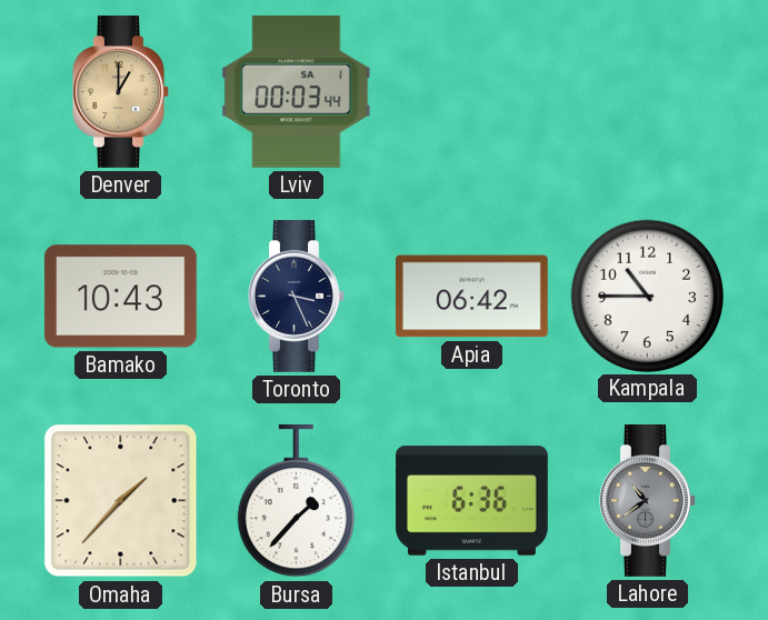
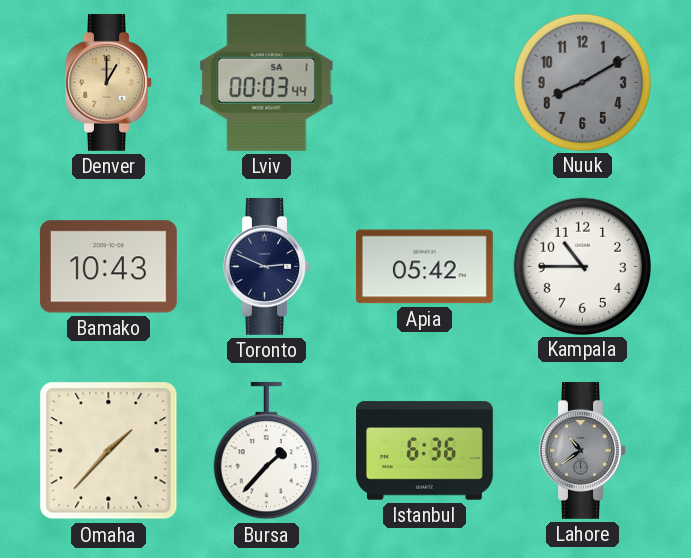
Nuuk: none -> 8:10 (582, 82)
Toronto: 3:26 -> 2:49 (267, 266)
Apia: 06:42 -> 05:42 (424, 267)
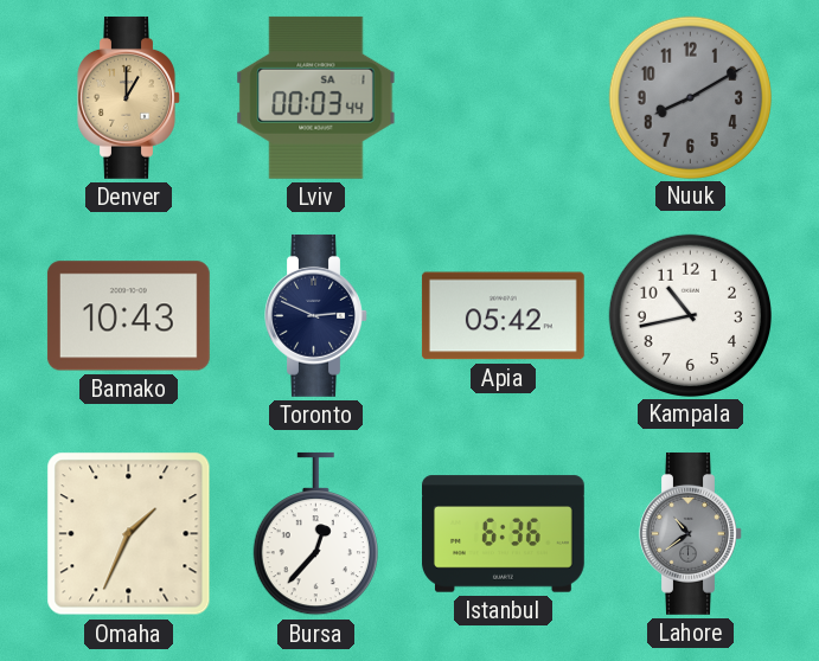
Kampala: 10:45 -> 10:43 (690, 315)
Omaha: 1:37 -> 1:34 (129, 534)
Bursa: 1:37 -> 12:37 (315, 534)
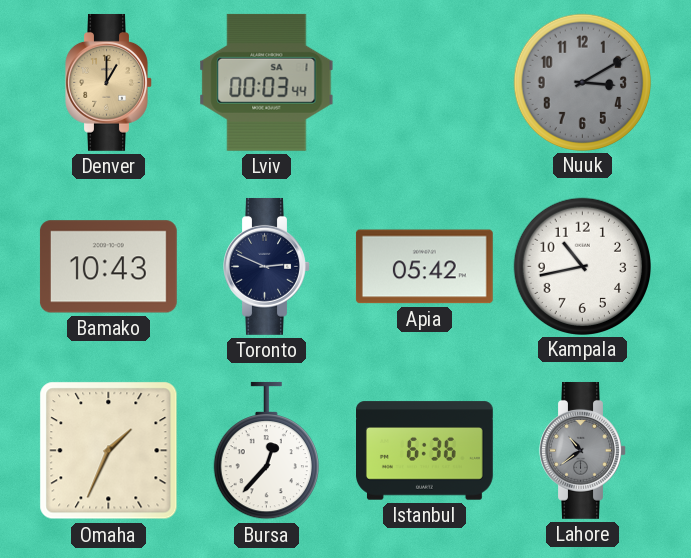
Nuuk: 8:10 -> 3:10 (582, 82)
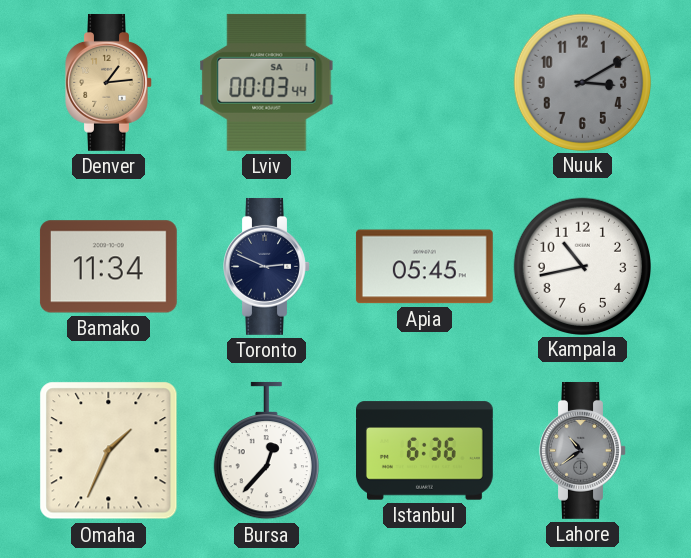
Denver: 1:00 -> 1:14 (109, 82)
Bamako: 10:43 -> 11:34 (108, 267)
Apia: 05:42 -> 05:45 (424, 267)
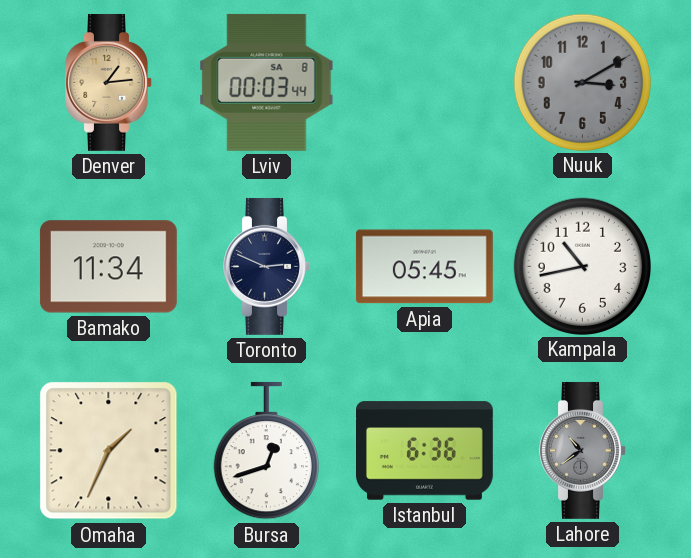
Lviv date: SA 1 -> SA 8 (267, 82)
Bursa: 12:37 -> 12:42 (266, 451)
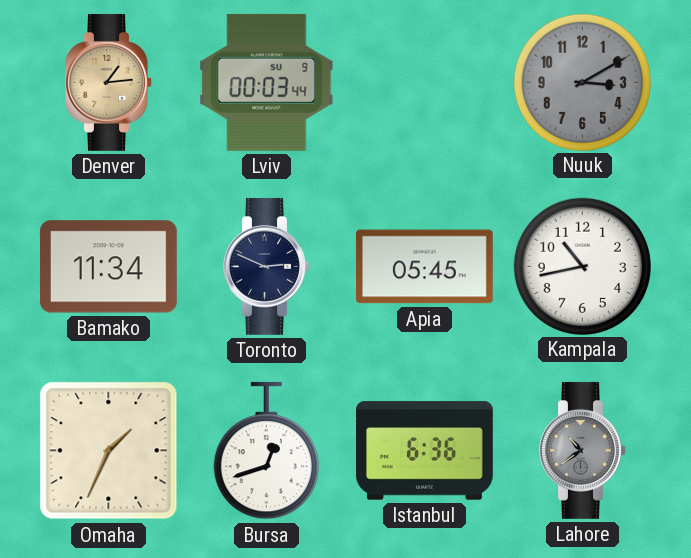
Lviv date: SA 8 -> SU 9 (267, 82)
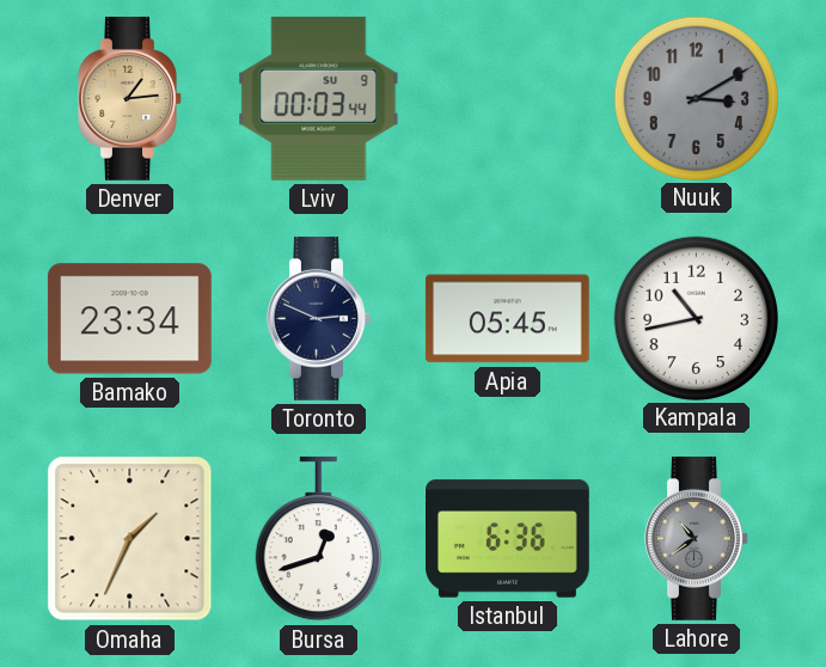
Bamako: 11:34 -> 23:34 (129, 319)
